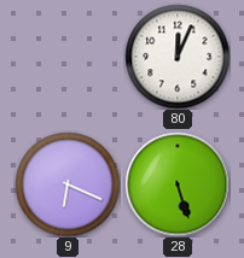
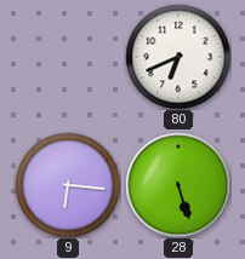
80: 12:04 -> 6:41 (178, 57)
9: 6:19 -> 6:16 (68, 185)
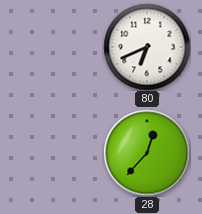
9: 6:16 -> none (68, 185)
28: 5:27 -> 12:37 (147, 153)
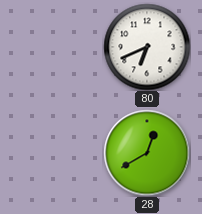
28: 12:37 -> 12:40 (147, 153)
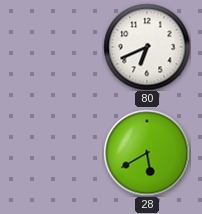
28: 12:40 -> 5:40 (147, 153)
